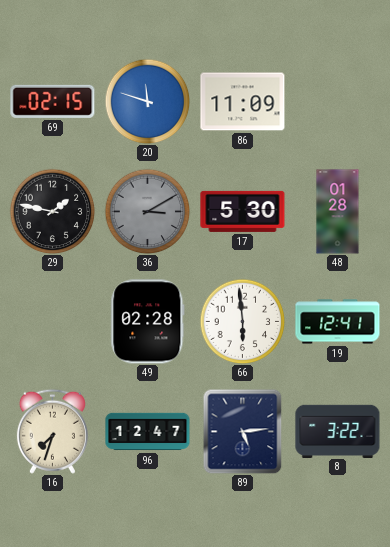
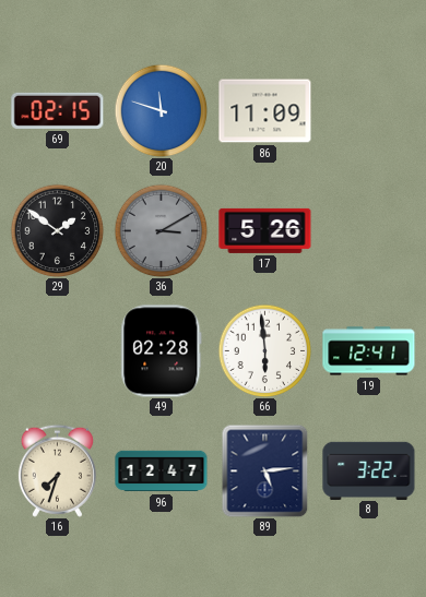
29: 1:47 -> 1:51 (57, 230)
17: 5:30 -> 5:26 (265, 230)
48: 01:28 -> none (338, 212)
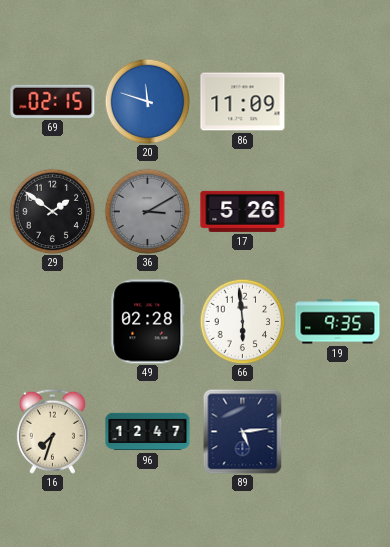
19: 12:41 -> 9:35 (338, 322)
8: 3:22 -> none (369, 470)
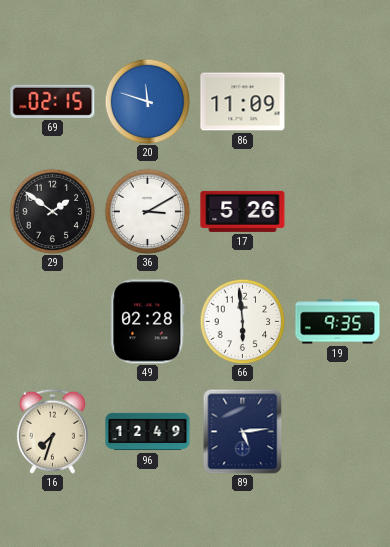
36 dial: grey -> white (147, 211)
96: 12:47 -> 12:49 (148, 432)
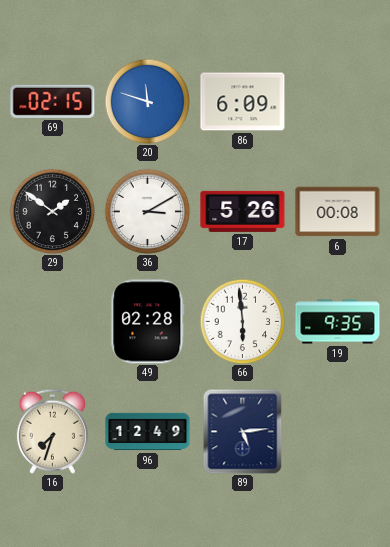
86: 11:09 -> 6:09 (243, 102)
6: none -> 00:08 (338, 212)
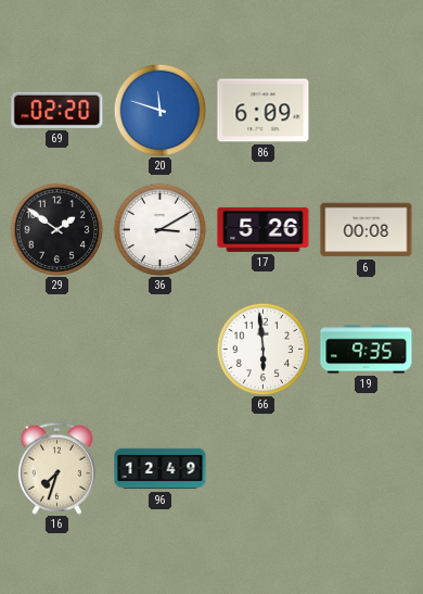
69: 02:15 -> 02:20 (57, 110)
49: 02:28 -> none (148, 322)
89: 5:14 -> none (243, 431)
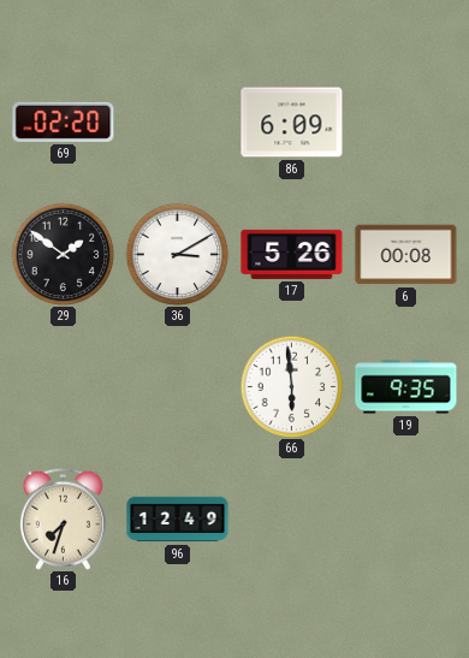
20: 11:48 -> none (159, 110)
